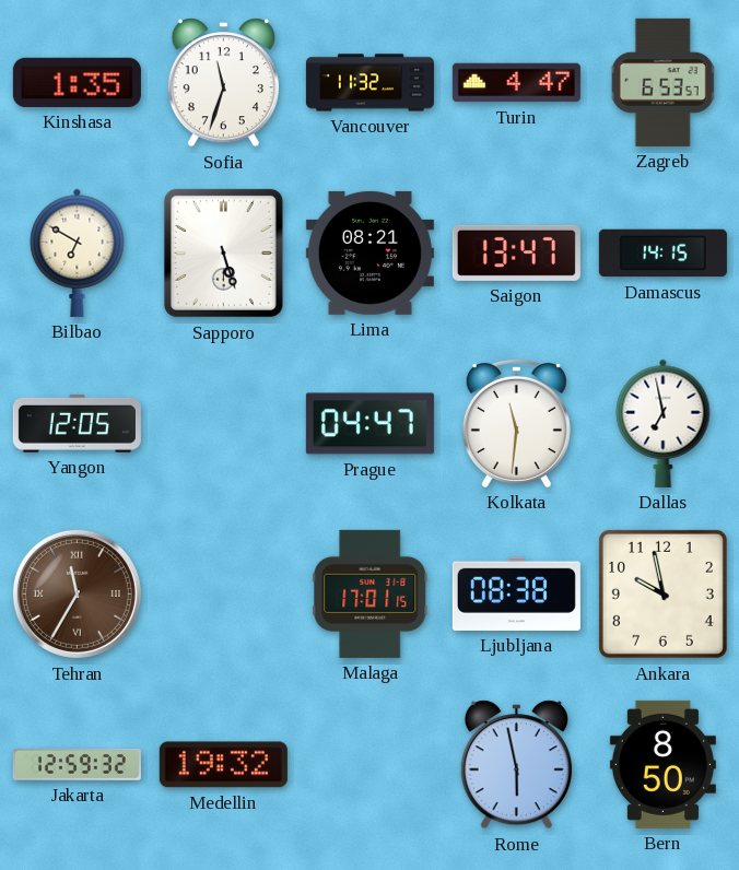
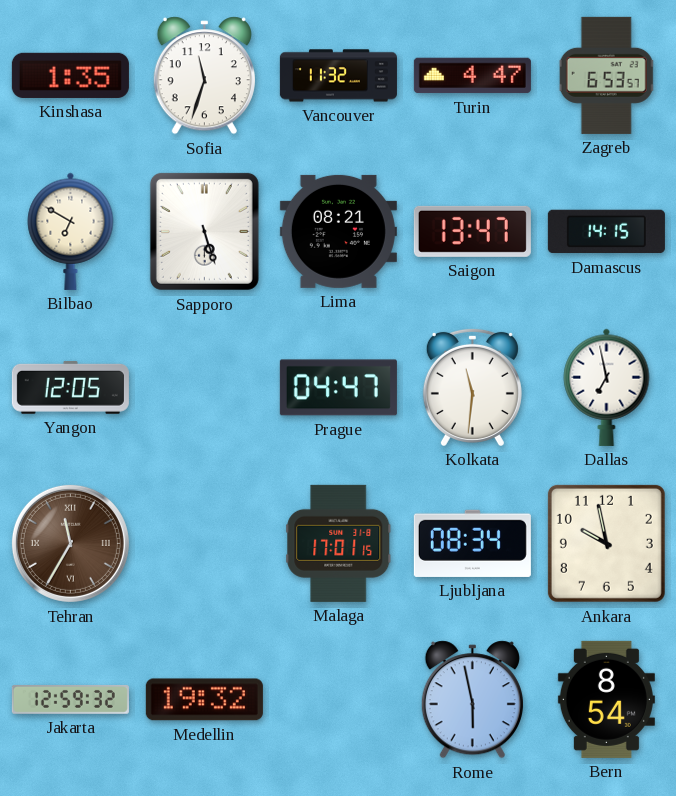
Ljubljana: 08:38 -> 08:34 (472, 543)
Bern: 8:50 -> 8:54 (606, 699)
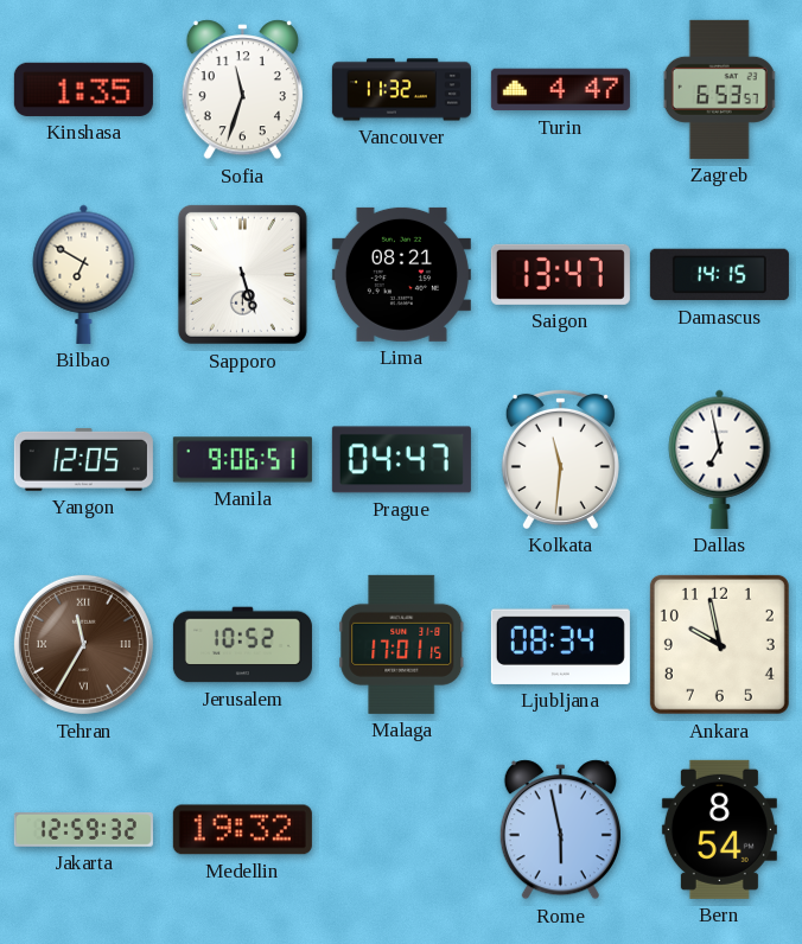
Manila: none -> 9:06 (242, 460)
Jerusalem: none -> 10:52 (242, 645)
